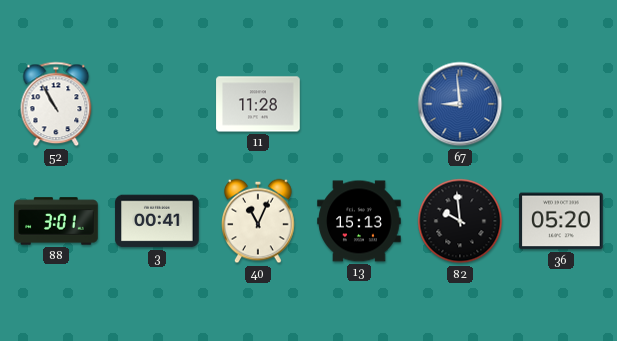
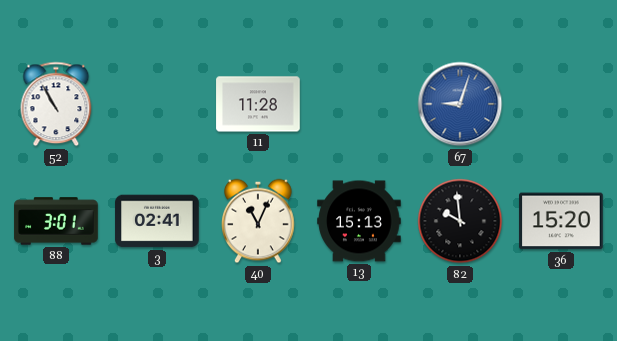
67: 8:59 -> 9:03 (460, 104)
3: 00:41 -> 02:41 (157, 221)
36: 05:20 -> 15:20 (561, 221)
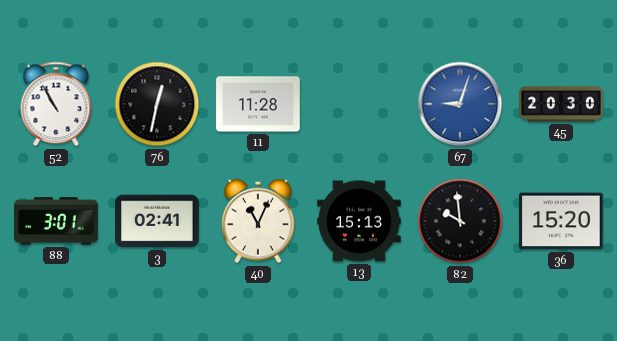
76: none -> 12:32 (157, 104)
45: none -> 20:30 (561, 104)
